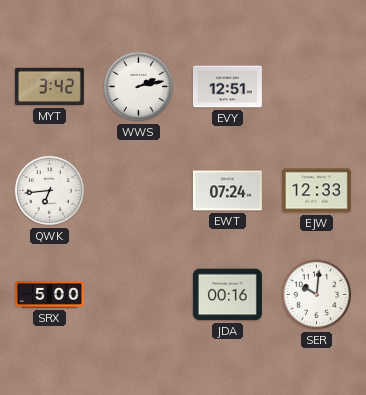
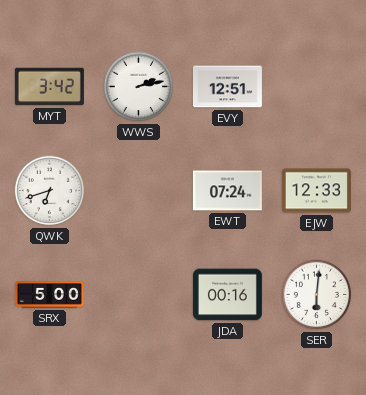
QWK: 6:44 -> 6:42 (50, 191)
SER: 10:01 -> 6:01 (317, 295)
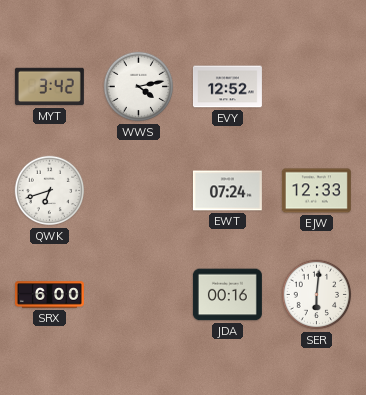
WWS: 2:13 -> 4:13 (139, 87)
EVY: 12:51 -> 12:52 (227, 87)
SRX: 5:00 -> 6:00 (49, 295)
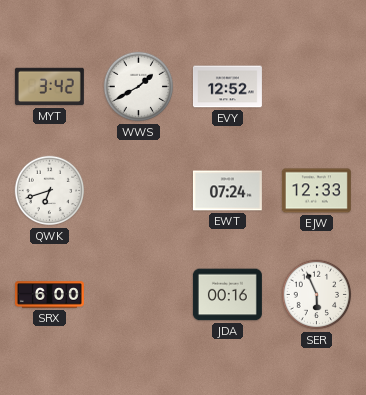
WWS: 4:13 -> 1:40 (139, 87)
SER: 6:01 -> 5:56 (317, 295)
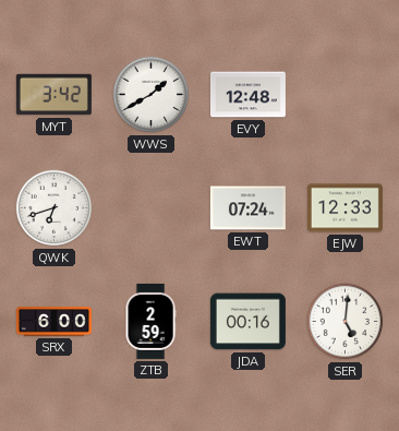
EVY: 12:52 -> 12:48 (247, 95)
ZTB: none -> 2:59 (150, 321)
SER: 5:56 -> 5:01 (346, 322)
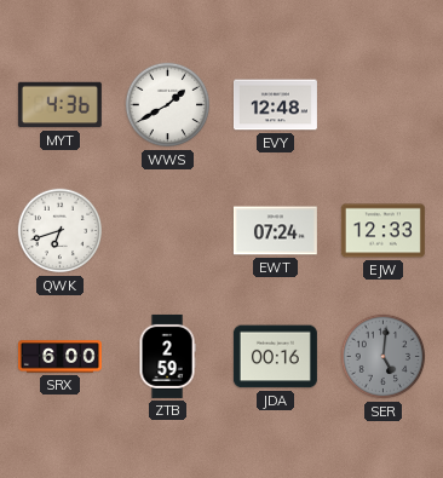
MYT: 3:42 -> 4:36 (59, 105)
SER dial: white -> grey (384, 357)
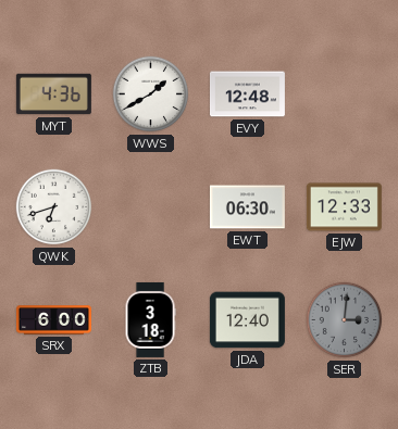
EWT: 07:24 -> 06:30 (247, 207)
ZTB: 2:59 -> 3:18 (150, 319)
JDA: 00:16 -> 12:40 (247, 320)
SER: 5:01 -> 3:01 (345, 320)
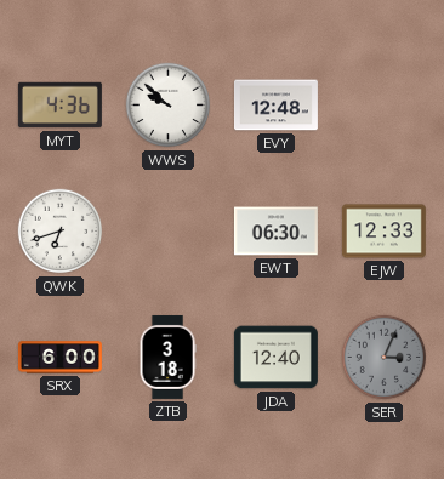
WWS: 1:40 -> 9:52 (169, 106)
SER: 3:01 -> 3:04 (385, 358)
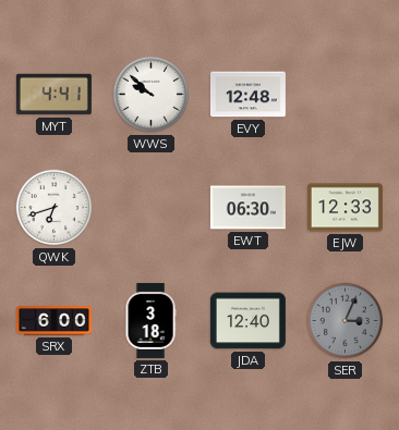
MYT: 4:36 -> 4:41 (53, 95)
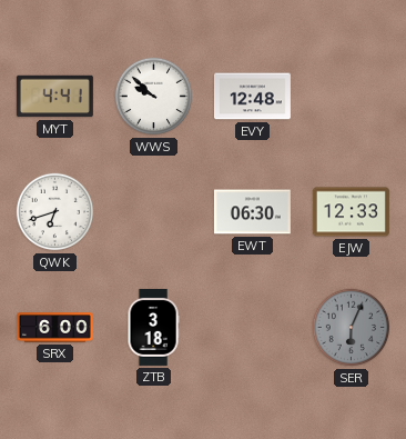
JDA: 12:40 -> none (247, 321)
SER: 3:04 -> 6:04 (352, 328)
